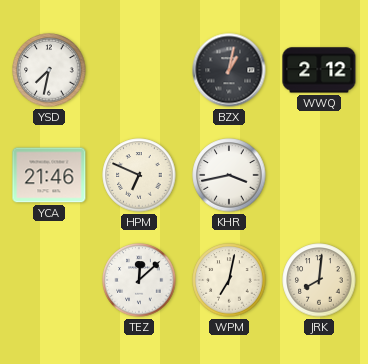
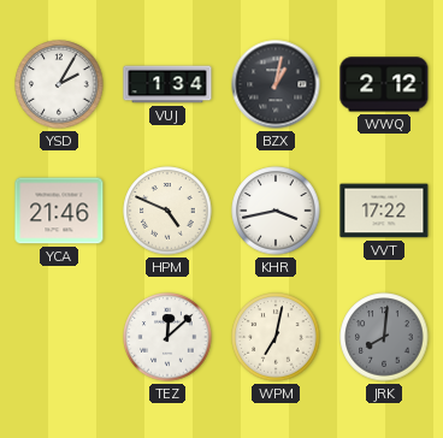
YSD: 7:32 -> 2:05 (59, 84)
VUJ: none -> 1:34 (167, 84)
HPM: 6:49 -> 4:49 (167, 211)
VVT: none -> 17:22 (384, 211)
JRK dial: cream -> grey (384, 337)
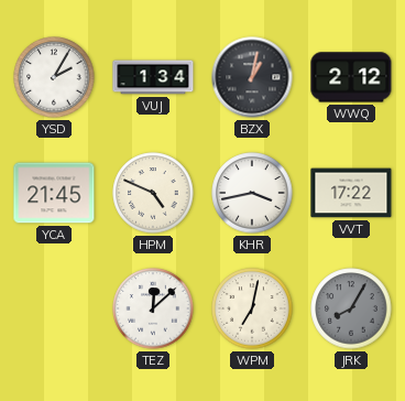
YCA: 21:46 -> 21:45 (54, 193)
JRK: 8:01 -> 8:05 (351, 308)
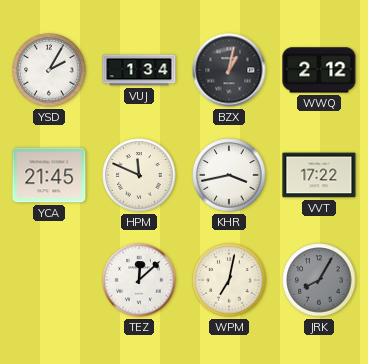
HPM: 4:49 -> 11:49 (139, 175)
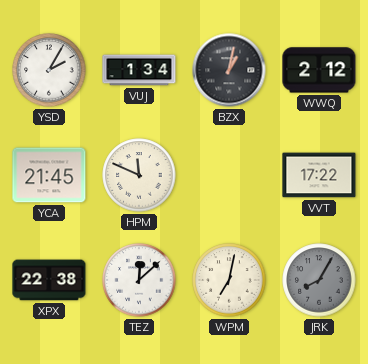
KHR: 3:43 -> none (229, 175)
XPX: none -> 22:38 (49, 280)
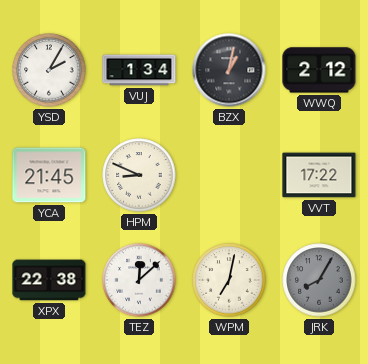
HPM: 11:49 -> 8:49 (139, 175)
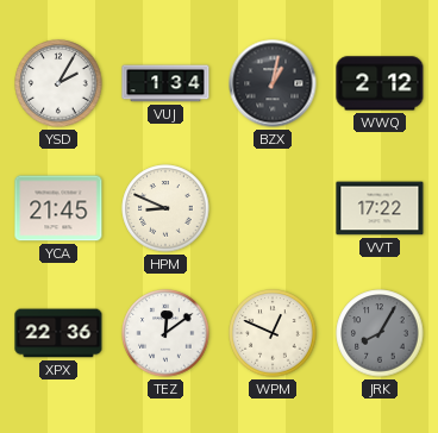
XPX: 22:38 -> 22:36 (58, 333)
TEZ: 12:08 -> 12:09 (165, 333)
WPM: 7:02 -> 12:49 (273, 333)
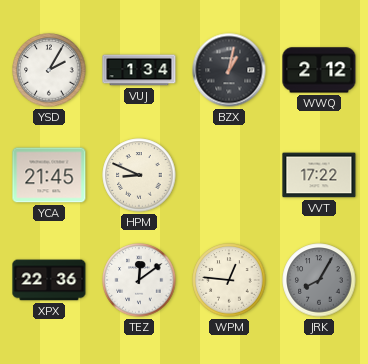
WPM: 12:49 -> 12:46 (229, 280)
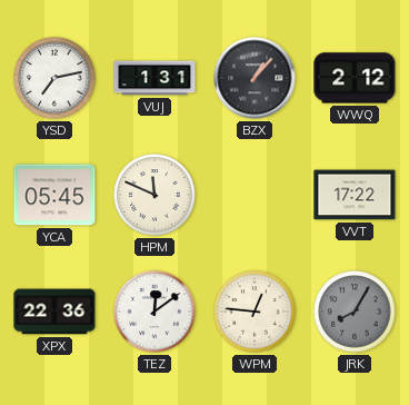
YSD: 2:05 -> 7:13 (54, 78)
VUJ: 1:34 -> 1:31 (154, 78)
BZX: 1:02 -> 1:07 (255, 78)
YCA: 21:45 -> 05:45 (54, 195)
HPM: 8:49 -> 11:49 (154, 195)
